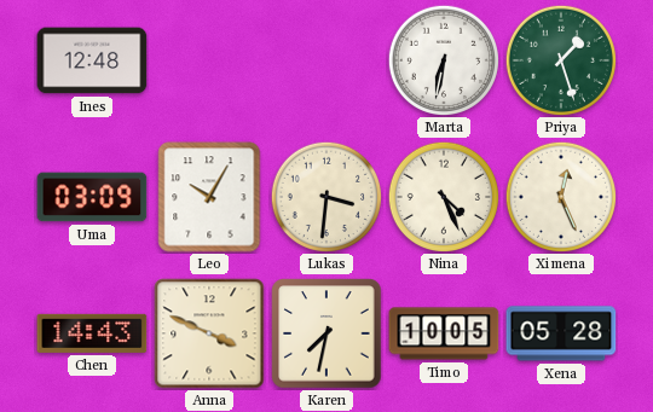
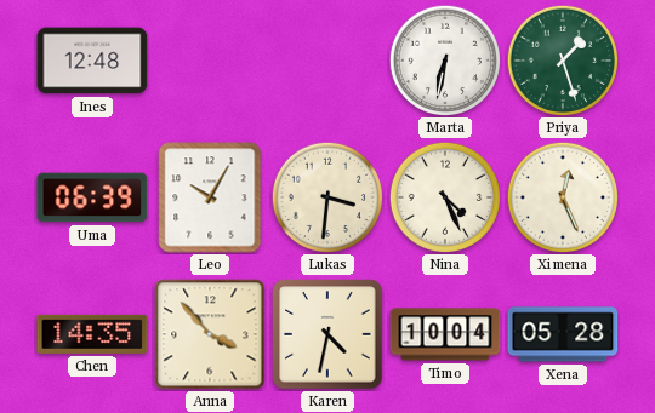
Uma: 03:09 -> 06:39 (92, 197)
Chen: 14:43 -> 14:35 (92, 334)
Anna: 3:49 -> 3:53 (210, 334)
Karen: 7:32 -> 4:32 (327, 334)
Timo: 10:05 -> 10:04 (445, 334)
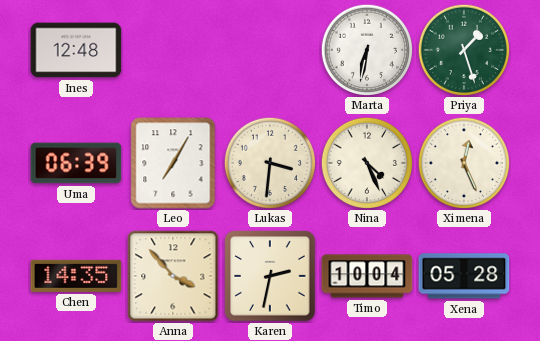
Leo: 10:05 -> 7:05 (173, 163)
Karen: 4:32 -> 2:32 (270, 276)
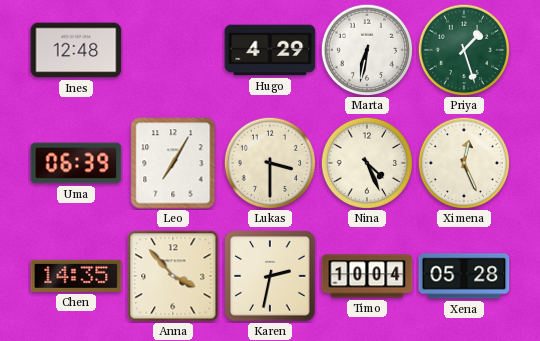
Hugo: none -> 4:29 (270, 50)
Lukas: 3:31 -> 3:30 (269, 162)
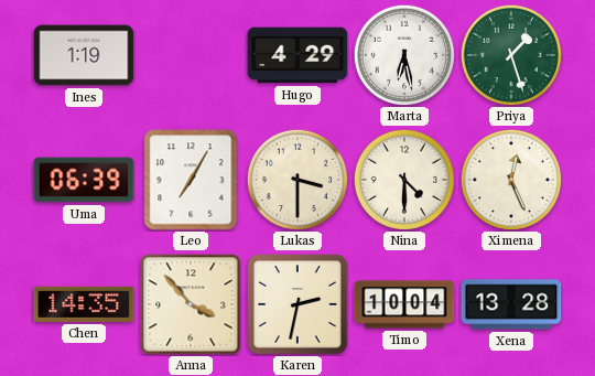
Ines: 12:48 -> 1:19 (84, 55)
Marta: 6:32 -> 6:28 (403, 54)
Nina: 4:26 -> 4:30 (403, 179)
Xena: 05:28 -> 13:28 (511, 304)
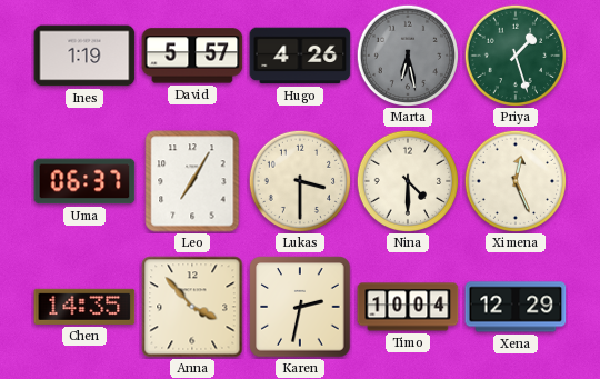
David: none -> 5:57 (192, 56)
Hugo: 4:29 -> 4:26 (300, 56)
Marta dial: white -> grey (407, 54)
Uma: 06:39 -> 06:37 (84, 181)
Xena: 13:28 -> 12:29 (516, 307)
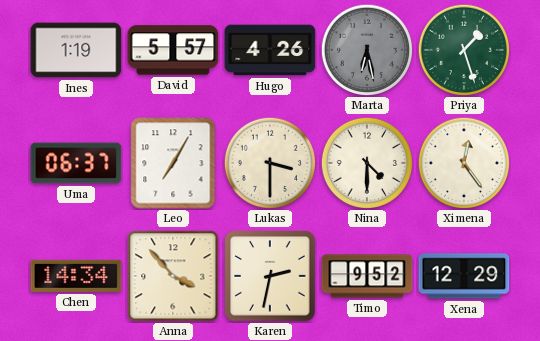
Ximena: 12:26 -> 12:24 (463, 162)
Chen: 14:35 -> 14:34 (76, 276)
Timo: 10:04 -> 9:52 (367, 276)
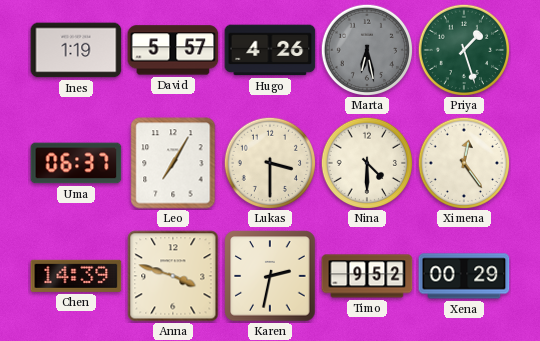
Chen: 14:34 -> 14:39 (76, 276)
Anna: 3:53 -> 3:48 (173, 276)
Xena: 12:29 -> 00:29 (464, 276)
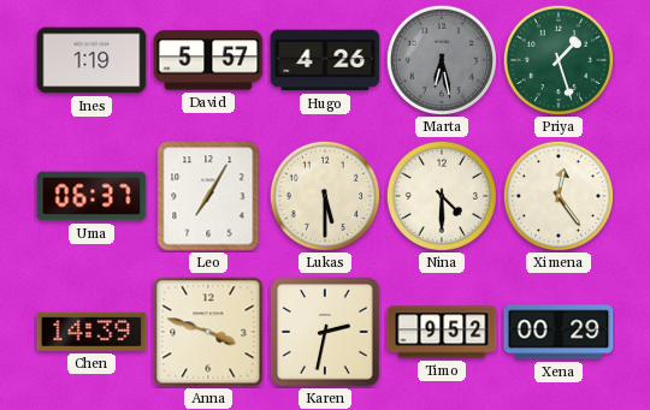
Lukas: 3:30 -> 5:30 (324, 195)
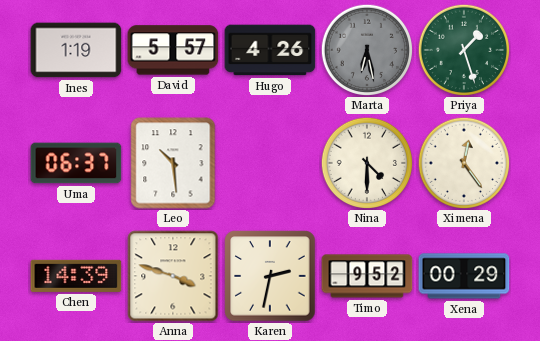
Leo: 7:05 -> 10:29 (173, 163)
Lukas: 5:30 -> none (324, 195)
